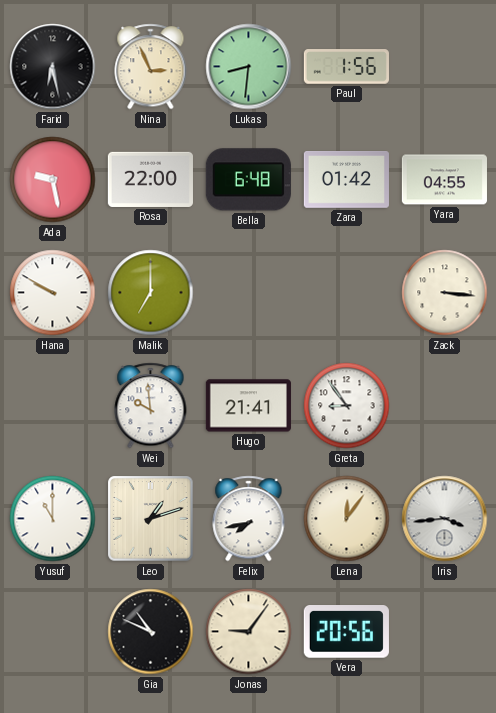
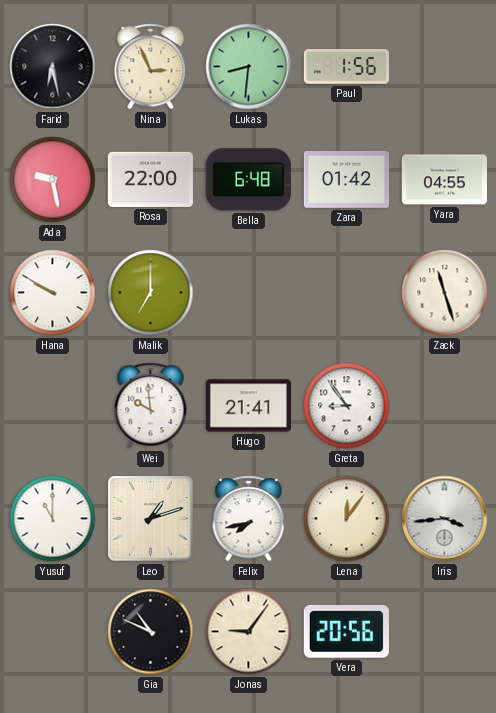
Zack: 3:16 -> 11:27 (445, 293)
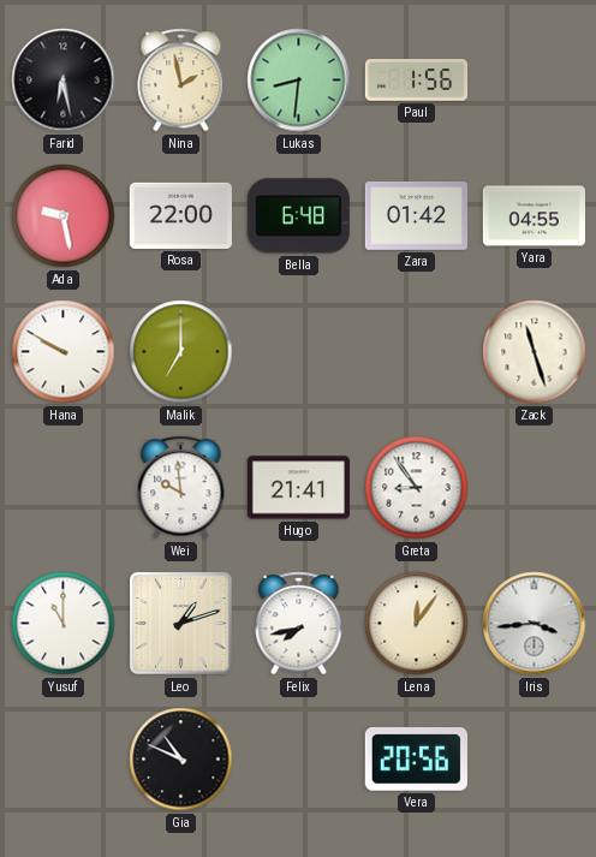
Nina: 2:56 -> 1:58 (181, 81)
Jonas: 9:06 -> none (249, 632)
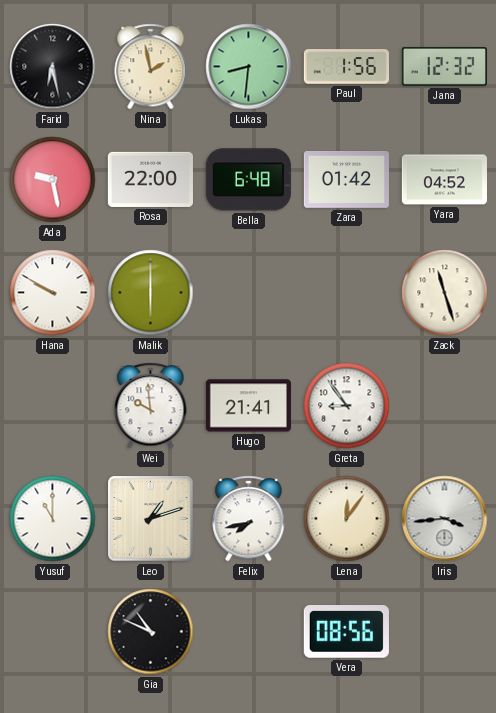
Jana: none -> 12:32 (444, 67)
Yara: 04:55 -> 04:52 (444, 180)
Malik: 7:00 -> 6:00 (151, 293)
Vera: 20:56 -> 08:56 (346, 632)
